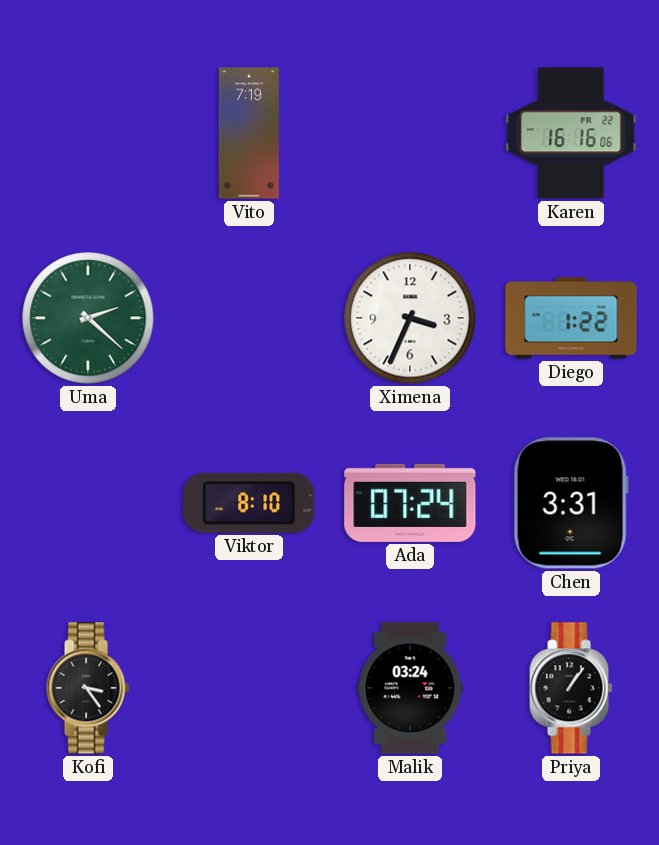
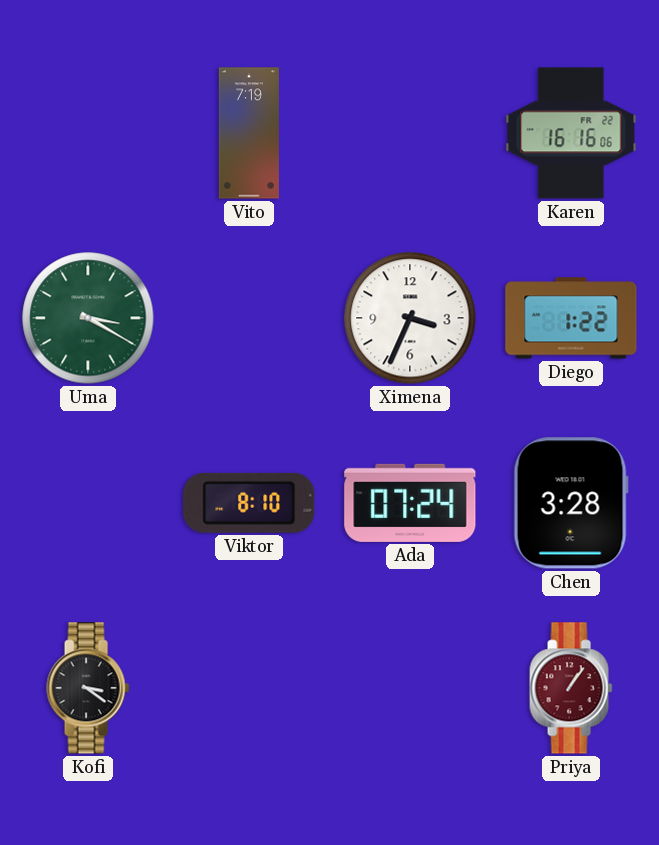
Uma: 2:22 -> 3:20 (88, 318)
Chen: 3:31 -> 3:28 (571, 503)
Kofi: 3:24 -> 3:21 (88, 688)
Malik: 03:24 -> none (410, 688)
Priya dial: black -> burgundy (571, 688)
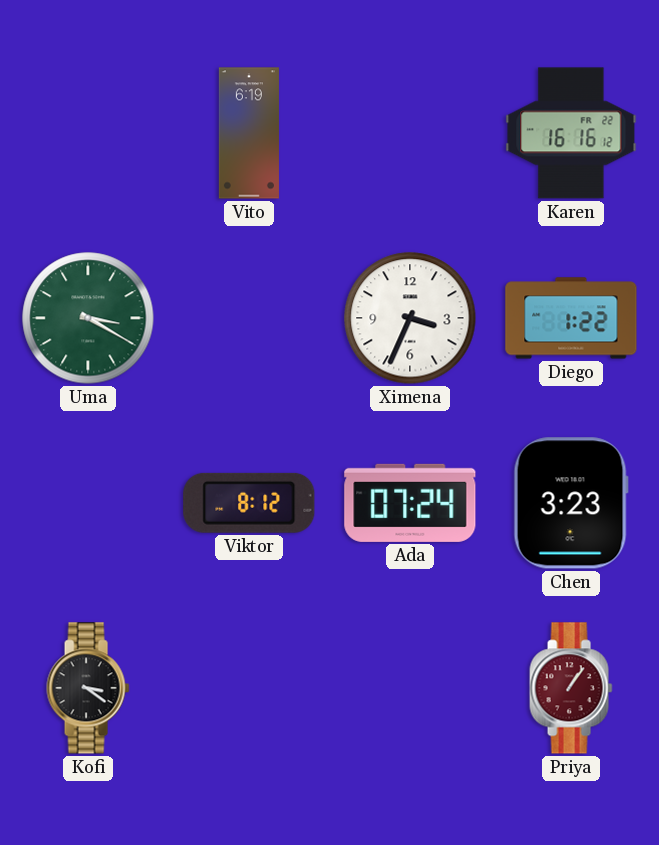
Vito: 7:19 -> 6:19 (249, 133)
Karen: 16:16:06 -> 16:16:12 (571, 133)
Viktor: 8:10 -> 8:12 (249, 503)
Chen: 3:28 -> 3:23 (571, 503)
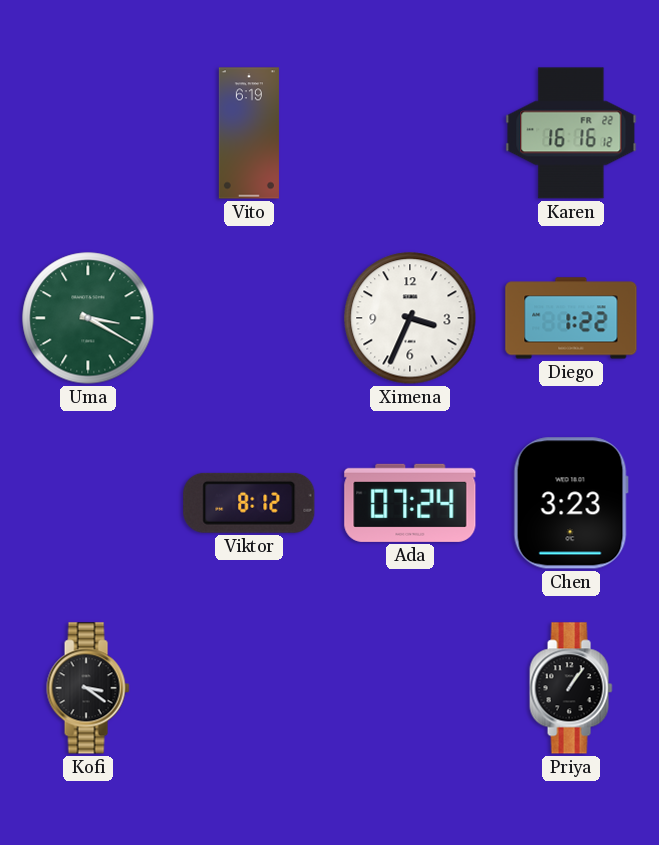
Priya dial: burgundy -> black (571, 688)
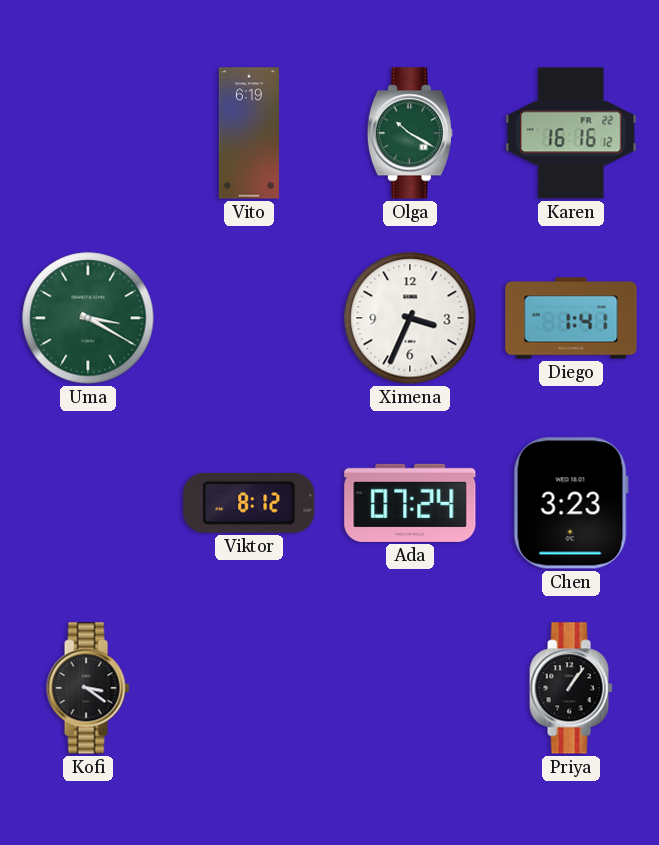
Olga: none -> 10:20 (410, 133)
Diego: 1:22 -> 1:41 (571, 318)
